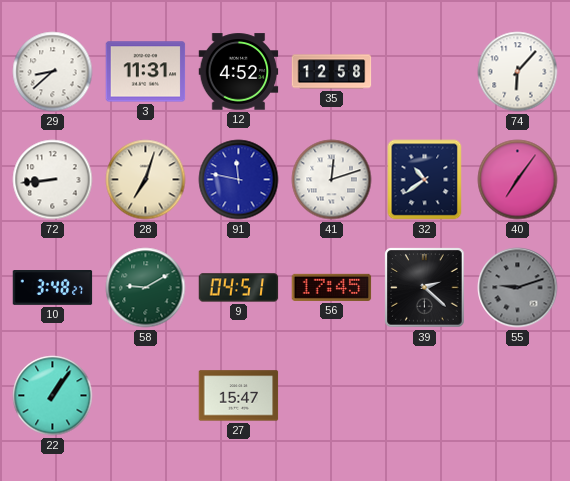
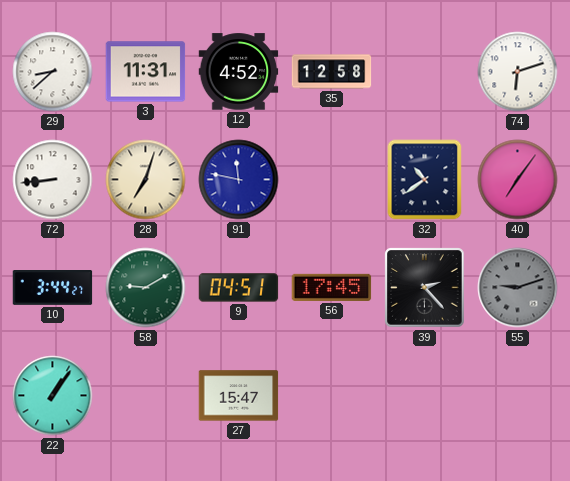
74: 6:07 -> 6:12 (518, 72)
41: 12:12 -> none (332, 180)
10: 3:48 -> 3:44 (53, 288)
39: 2:22 -> 2:23 (425, 288)
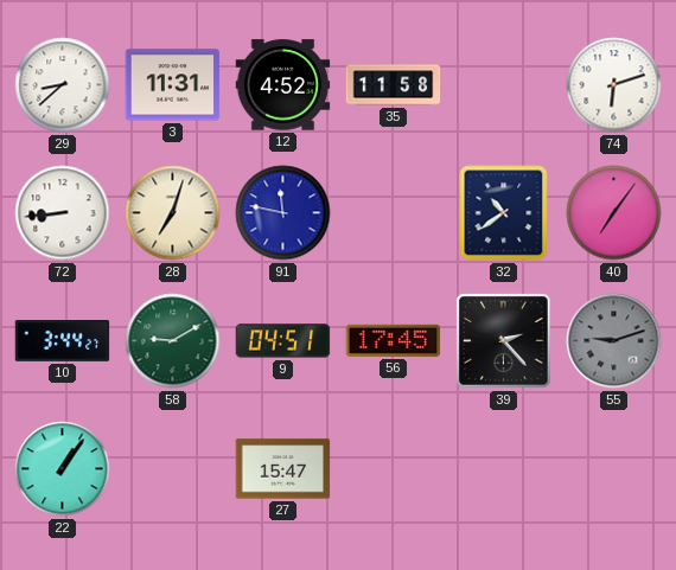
35: 12:58 -> 11:58 (394, 85)
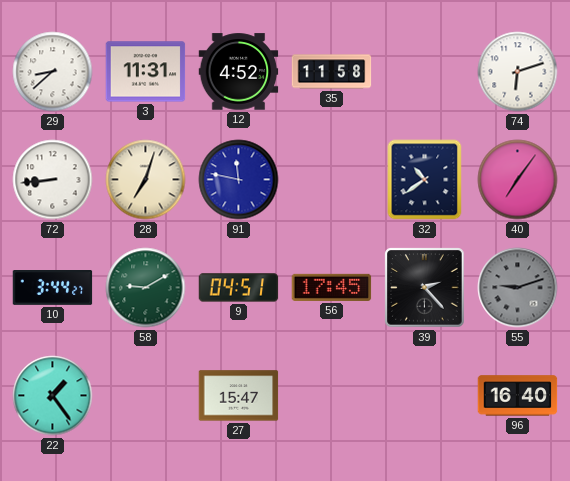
22: 1:06 -> 1:24 (53, 396)
96: none -> 16:40 (518, 396)
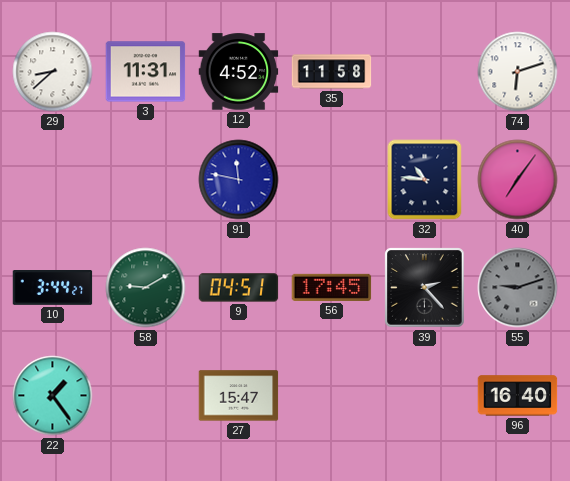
72: 8:44 -> none (53, 180)
28: 7:03 -> none (146, 180)
32: 10:39 -> 10:46 (425, 180)
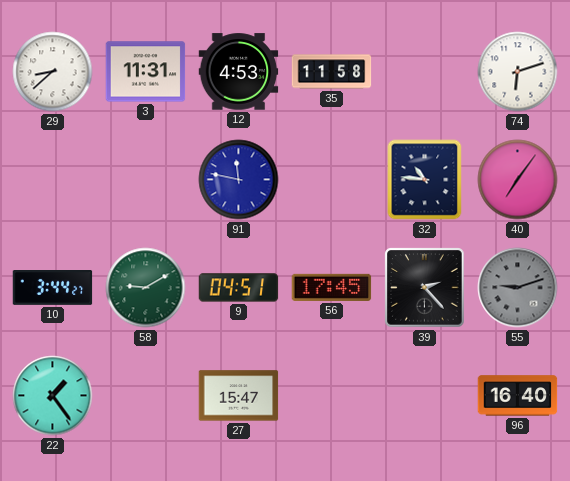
12: 4:52 -> 4:53 (239, 72)
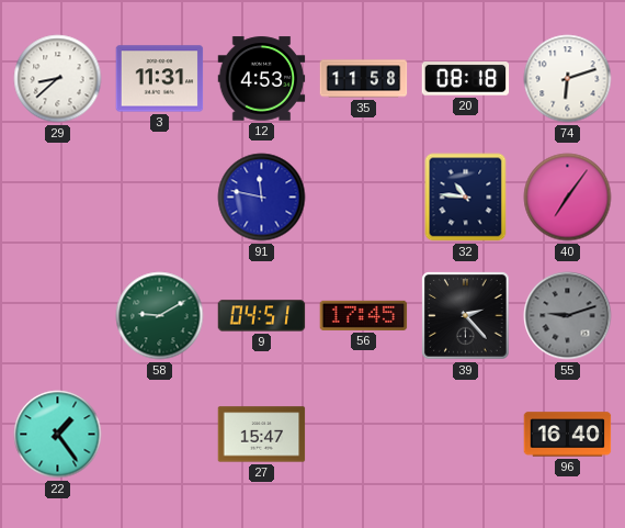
20: none -> 08:18 (466, 79)
10: 3:44 -> none (53, 288)
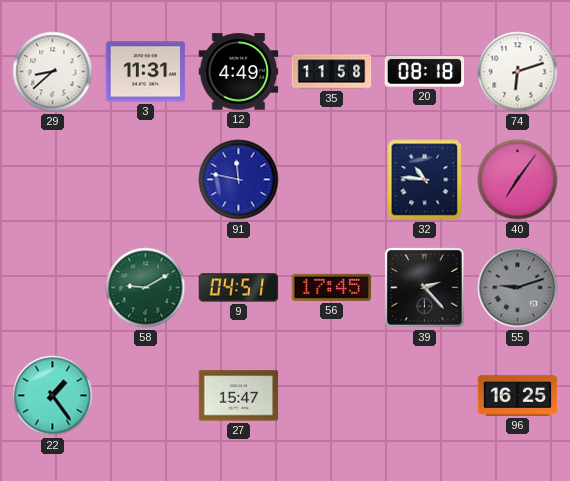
12: 4:53 -> 4:49 (239, 72)
96: 16:40 -> 16:25 (518, 396)
